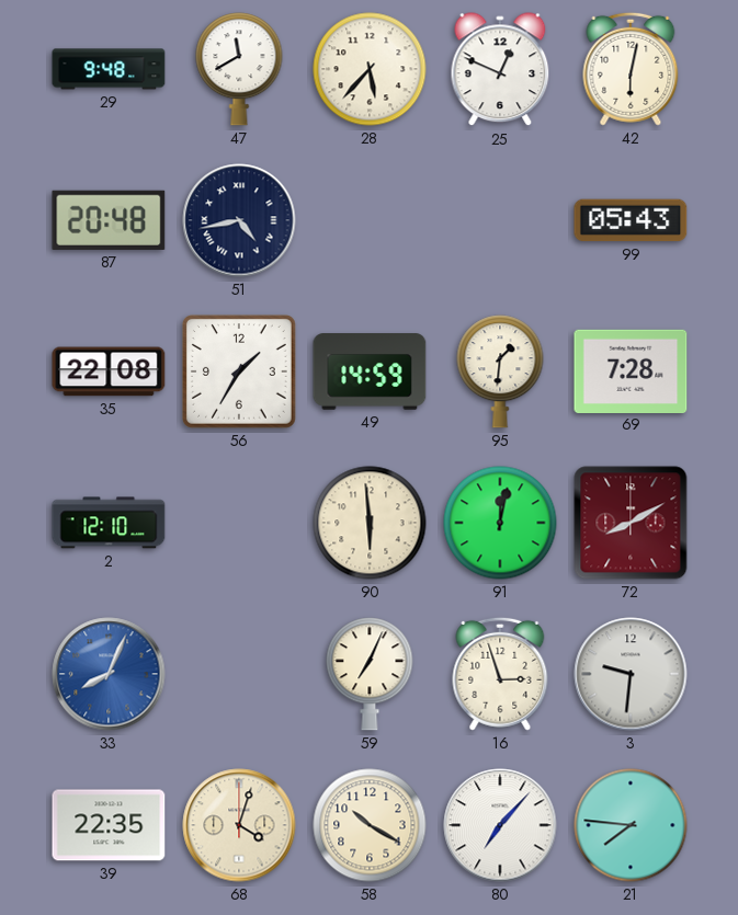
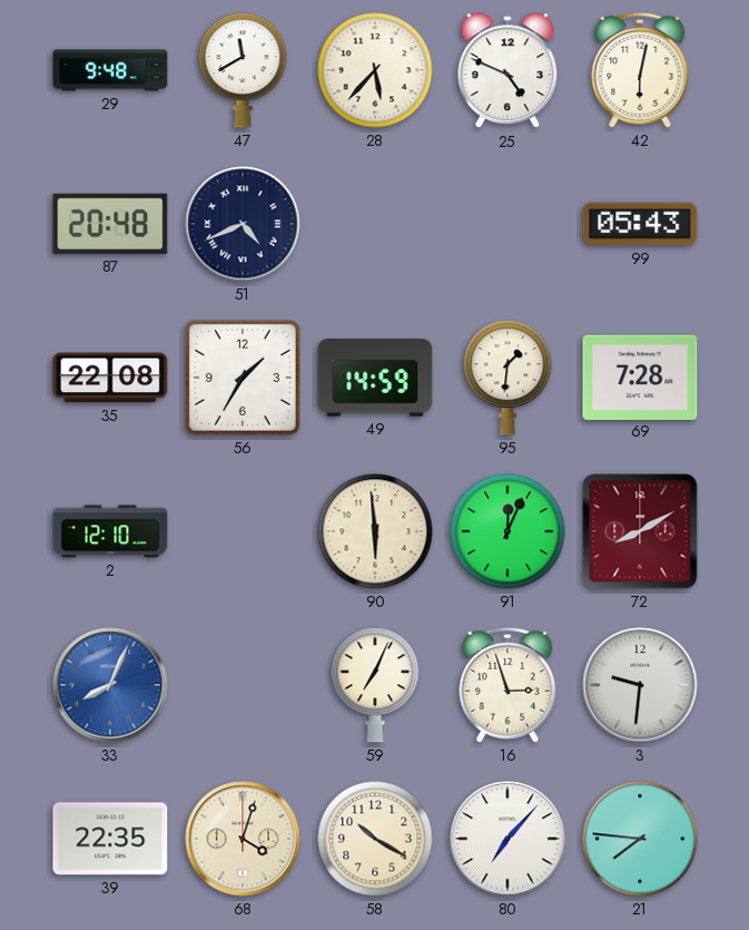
25: 12:49 -> 4:49 (507, 71)
51: 4:43 -> 4:41 (243, 224)
91: 12:02 -> 12:04 (507, 531)
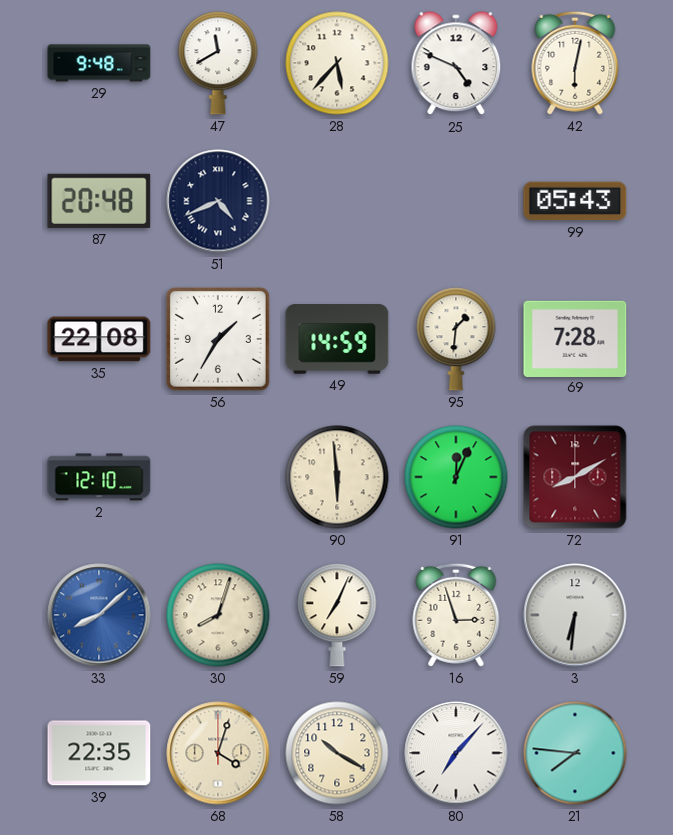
33: 8:04 -> 8:08 (99, 615)
30: none -> 8:03 (218, 615)
3: 9:31 -> 6:31 (575, 615)
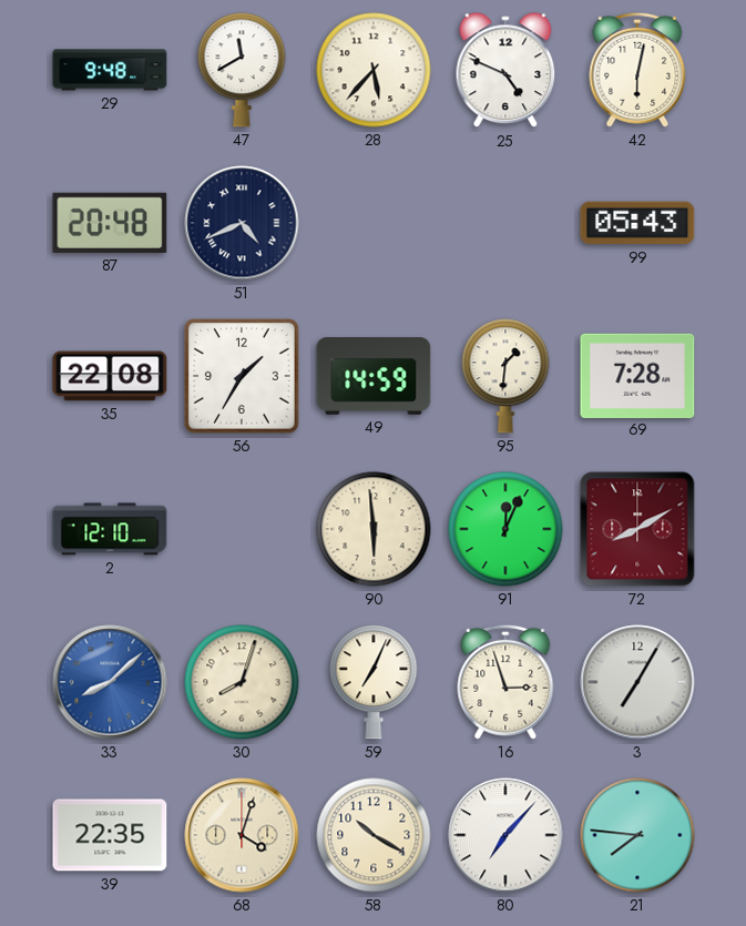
3: 6:31 -> 7:05 (637, 682)
